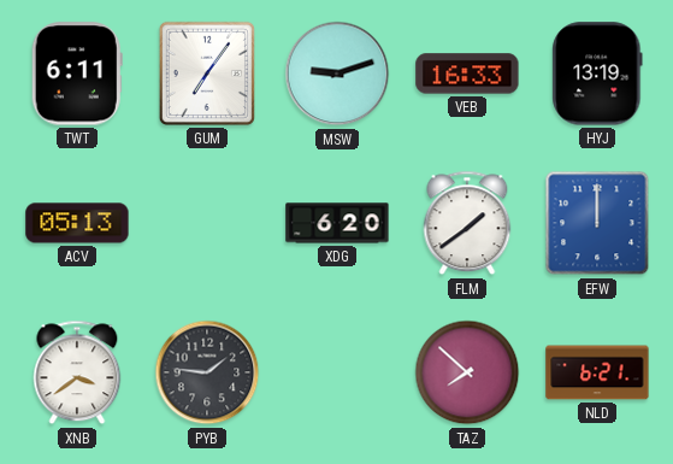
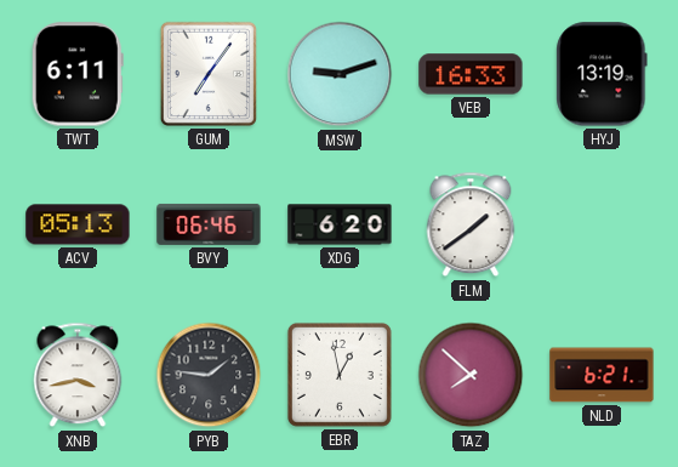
BVY: none -> 06:46 (209, 224)
EFW: 12:00 -> none (597, 223)
XNB: 3:39 -> 3:43 (78, 375)
EBR: none -> 12:58 (340, 375)
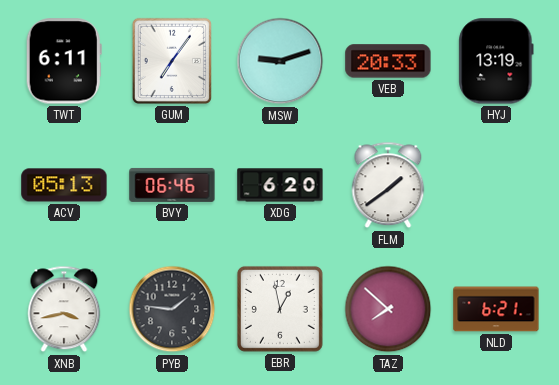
VEB: 16:33 -> 20:33 (388, 61)
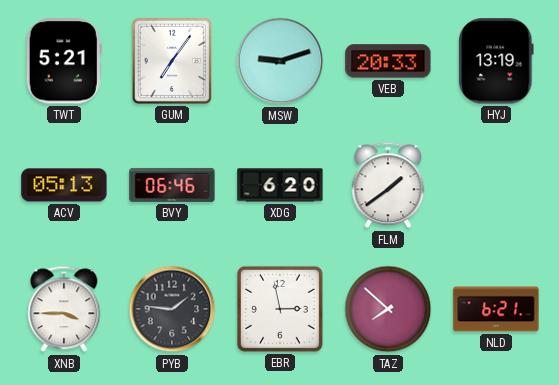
TWT: 6:11 -> 5:21 (64, 61)
XNB: 3:43 -> 3:45 (64, 309)
EBR: 12:58 -> 2:58 (280, 309)
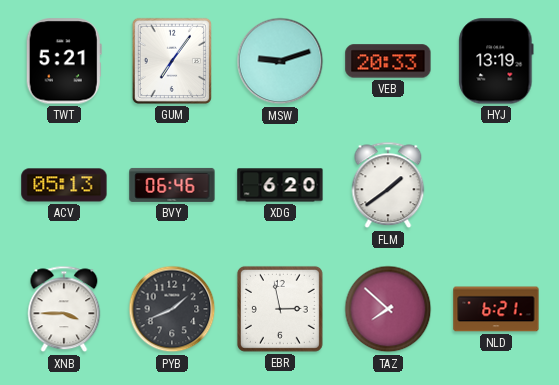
PYB: 1:46 -> 1:41 (172, 309)
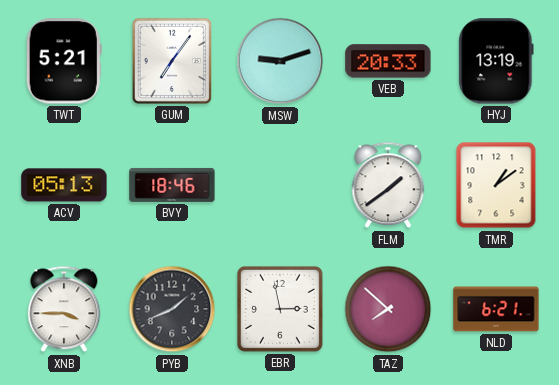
BVY: 06:46 -> 18:46 (172, 185)
XDG: 6:20 -> none (280, 185)
TMR: none -> 1:09 (496, 185)
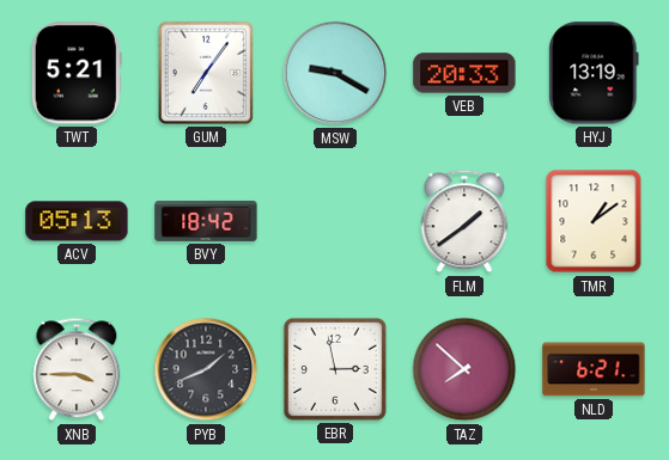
MSW: 9:12 -> 9:20 (335, 73)
BVY: 18:46 -> 18:42 (206, 221)
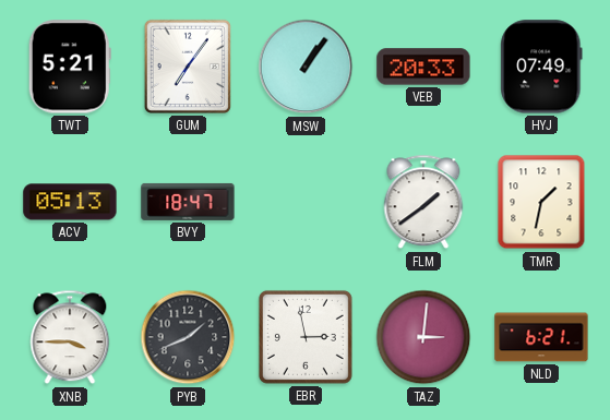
MSW: 9:20 -> 1:06 (306, 67)
HYJ: 13:19 -> 07:49 (541, 67)
BVY: 18:42 -> 18:47 (188, 202)
TMR: 1:09 -> 1:32 (541, 202)
TAZ: 7:52 -> 3:01 (423, 337)
